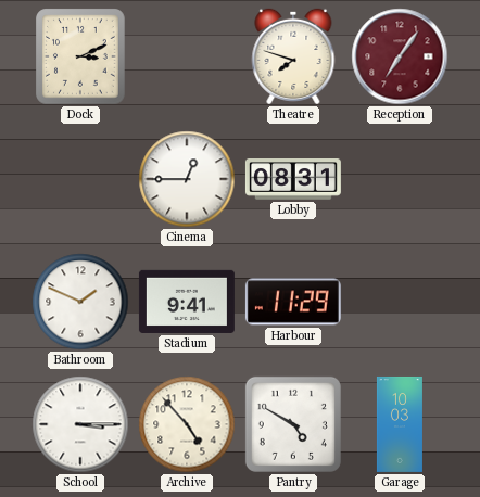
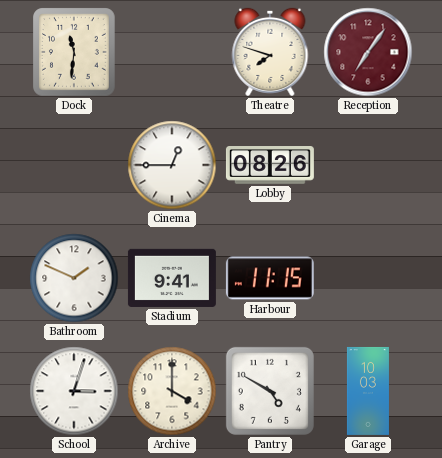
Dock: 3:11 -> 11:31 (75, 52)
Lobby: 08:31 -> 08:26 (270, 166)
Harbour: 11:29 -> 11:15 (270, 278)
School: 3:15 -> 3:03 (74, 391)
Archive: 4:53 -> 4:00 (172, 391)
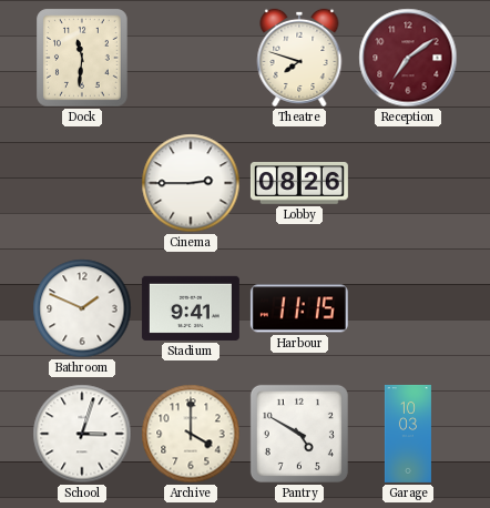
Reception: 7:06 -> 7:09 (408, 58)
Cinema: 12:45 -> 2:45 (191, 183)
